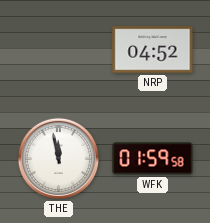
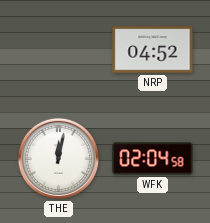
THE: 11:58 -> 12:02 (58, 158)
WFK: 01:59 -> 02:04 (153, 159)
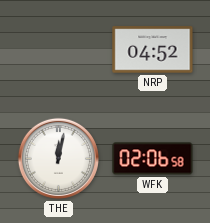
WFK: 02:04 -> 02:06 (153, 159)
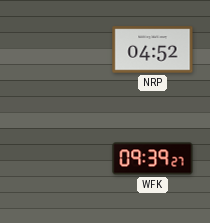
THE: 12:02 -> none (58, 158)
WFK: 02:06 -> 09:39 (153, 159)
